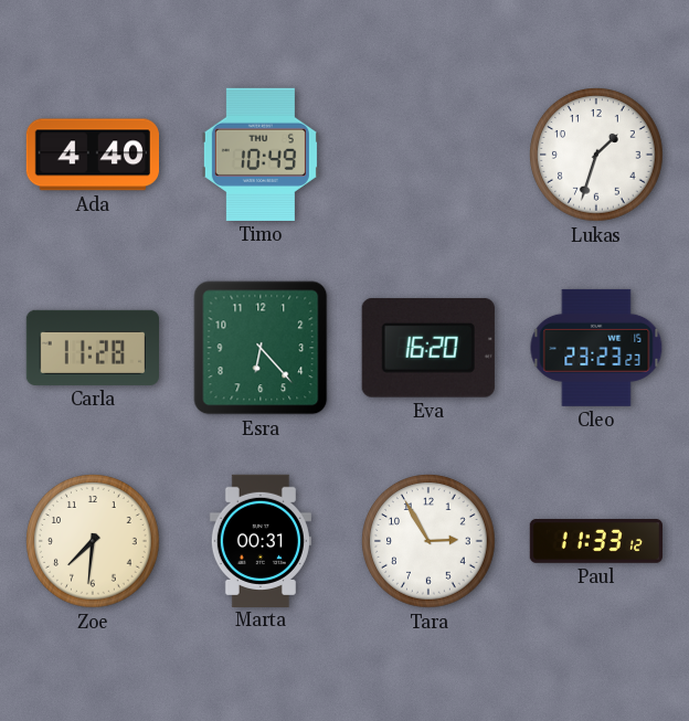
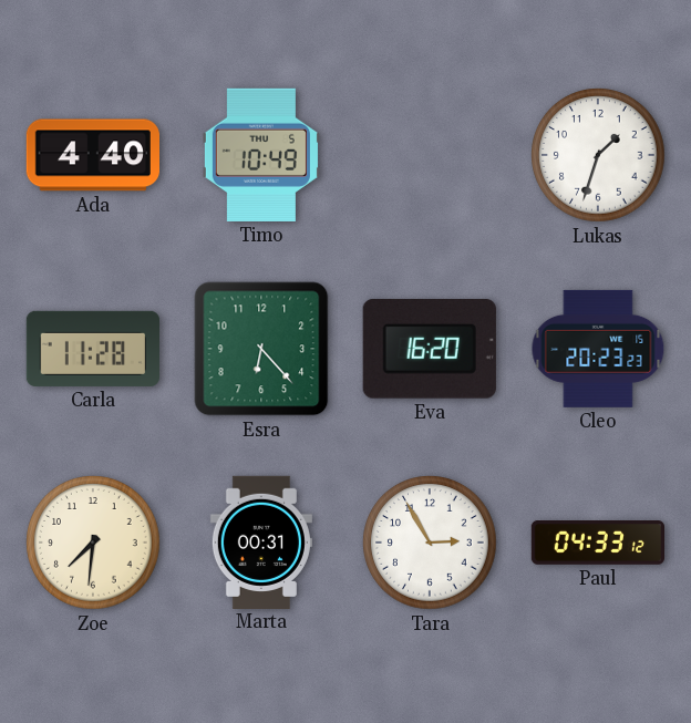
Cleo: 23:23 -> 20:23 (598, 349)
Paul: 11:33 -> 04:33 (597, 544)
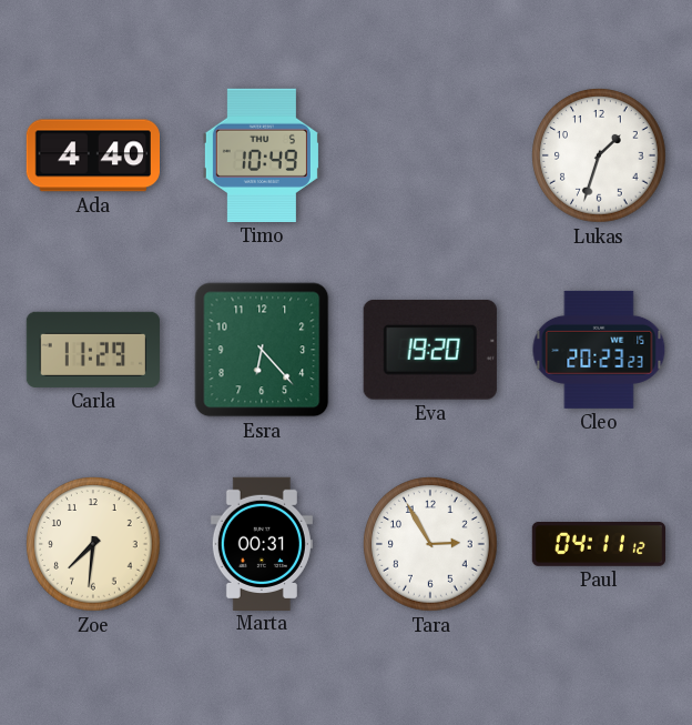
Carla: 11:28 -> 11:29 (92, 350)
Eva: 16:20 -> 19:20 (430, 350)
Paul: 04:33 -> 04:11 (598, 545)
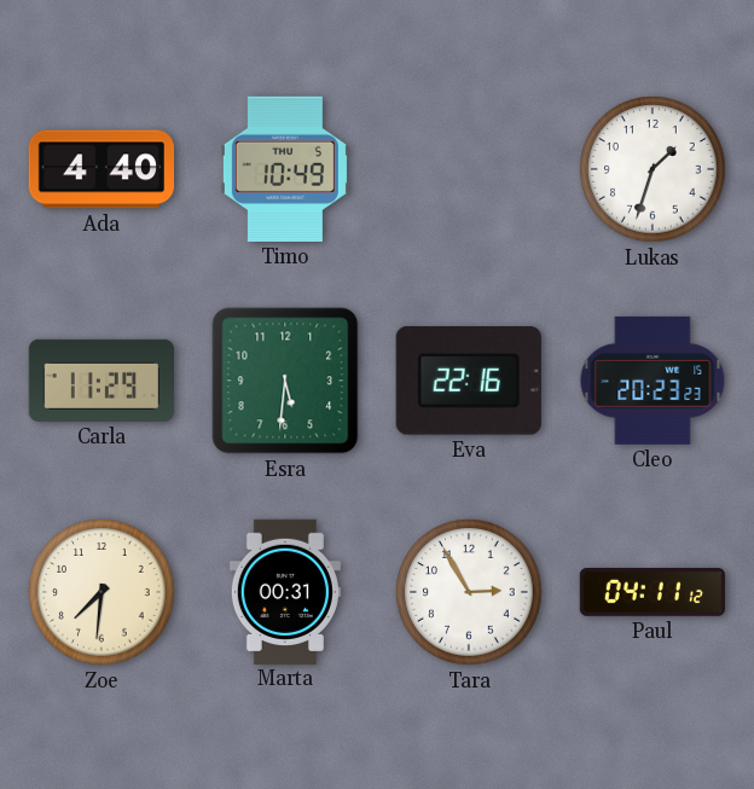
Esra: 6:23 -> 5:31 (285, 381)
Eva: 19:20 -> 22:16 (469, 381)
